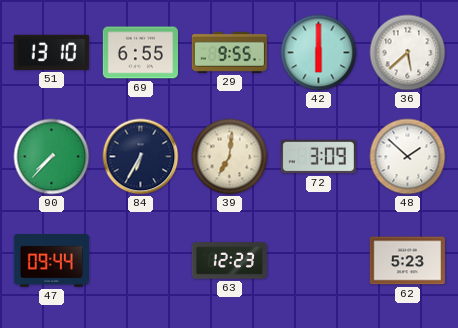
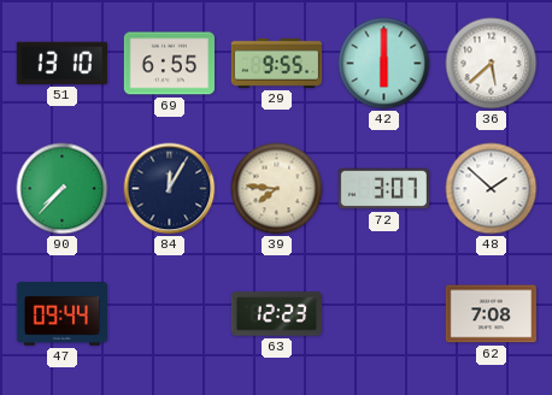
84: 6:35 -> 12:05 (170, 189)
39: 7:01 -> 7:46 (277, 189)
72: 3:09 -> 3:07 (383, 189)
62: 5:23 -> 7:08 (491, 314)
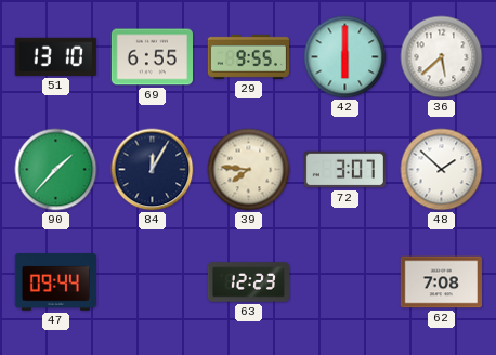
90: 7:37 -> 1:37 (56, 170)
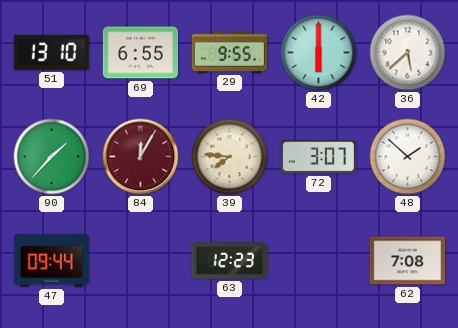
84 dial: navy -> burgundy (141, 157)
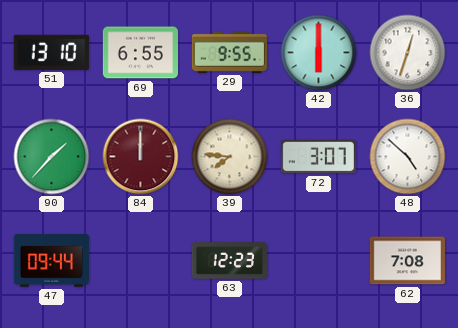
36: 5:38 -> 12:33 (408, 53)
84: 12:05 -> 12:00 (141, 157)
48: 1:52 -> 4:52 (408, 157)
